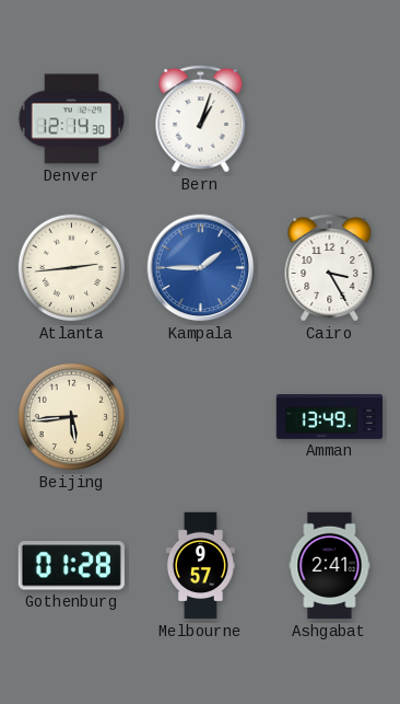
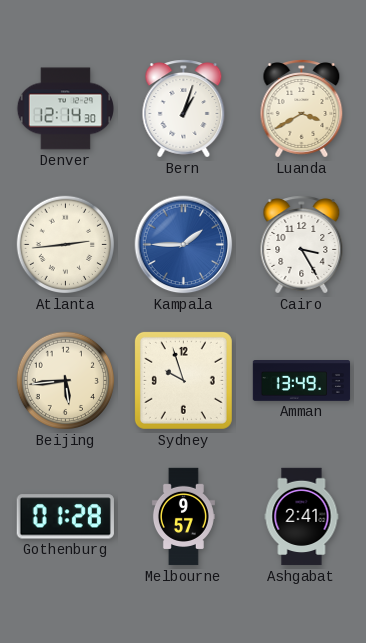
Luanda: none -> 3:40 (302, 109)
Sydney: none -> 9:57 (183, 380)
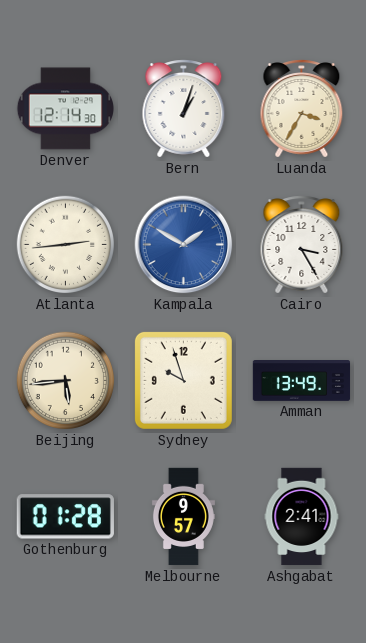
Luanda: 3:40 -> 3:35 (302, 109)
Kampala: 1:45 -> 1:50 (184, 245)
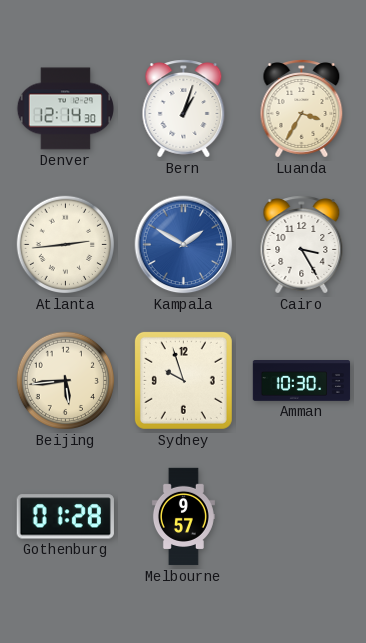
Amman: 13:49 -> 10:30 (302, 381)
Ashgabat: 2:41 -> none (302, 517)
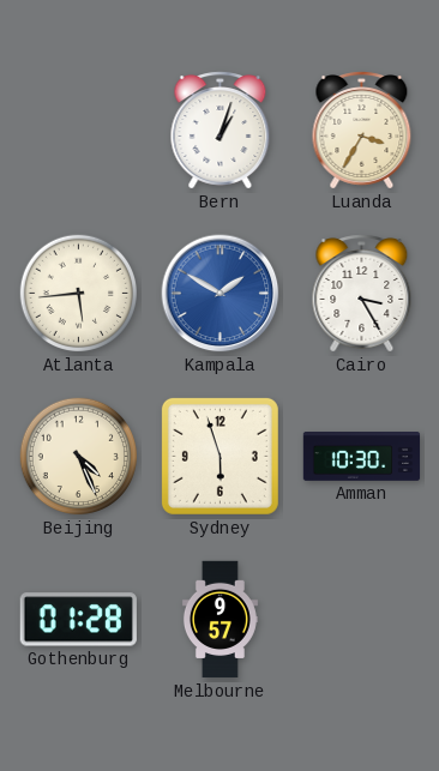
Denver: 12:14 -> none (65, 109)
Atlanta: 2:44 -> 5:44 (79, 294)
Beijing: 5:44 -> 4:26 (79, 457)
Sydney: 9:57 -> 5:57 (220, 456)
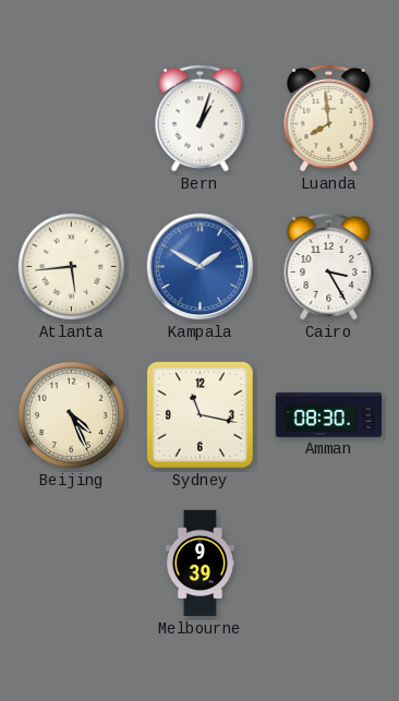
Luanda: 3:35 -> 7:59 (329, 119)
Sydney: 5:57 -> 11:17 (199, 414)
Amman: 10:30 -> 08:30 (329, 415)
Gothenburg: 01:28 -> none (78, 620)
Melbourne: 9:57 -> 9:39 (199, 564)
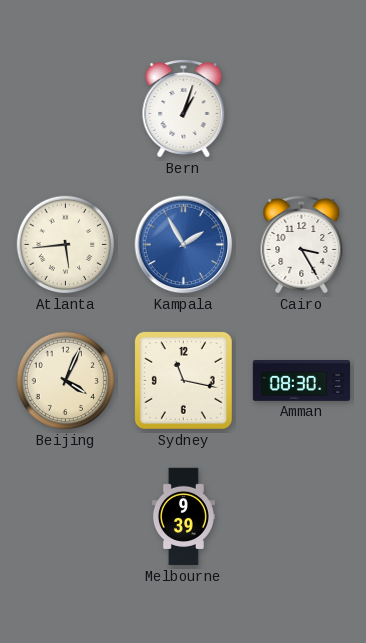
Luanda: 7:59 -> none (329, 119)
Kampala: 1:50 -> 1:55 (184, 245)
Beijing: 4:26 -> 4:04 (66, 381)
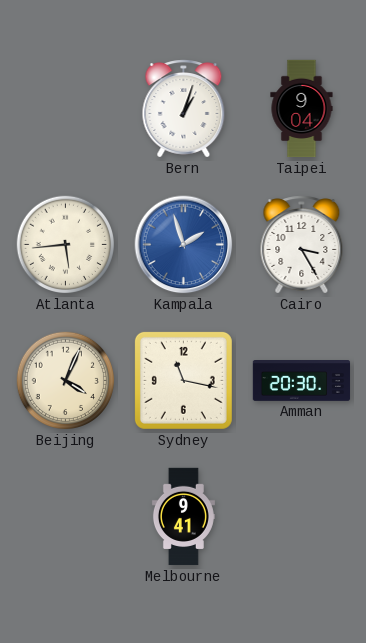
Taipei: none -> 9:04 (302, 109)
Kampala: 1:55 -> 1:57 (184, 245)
Amman: 08:30 -> 20:30 (302, 381)
Melbourne: 9:39 -> 9:41 (183, 517)
